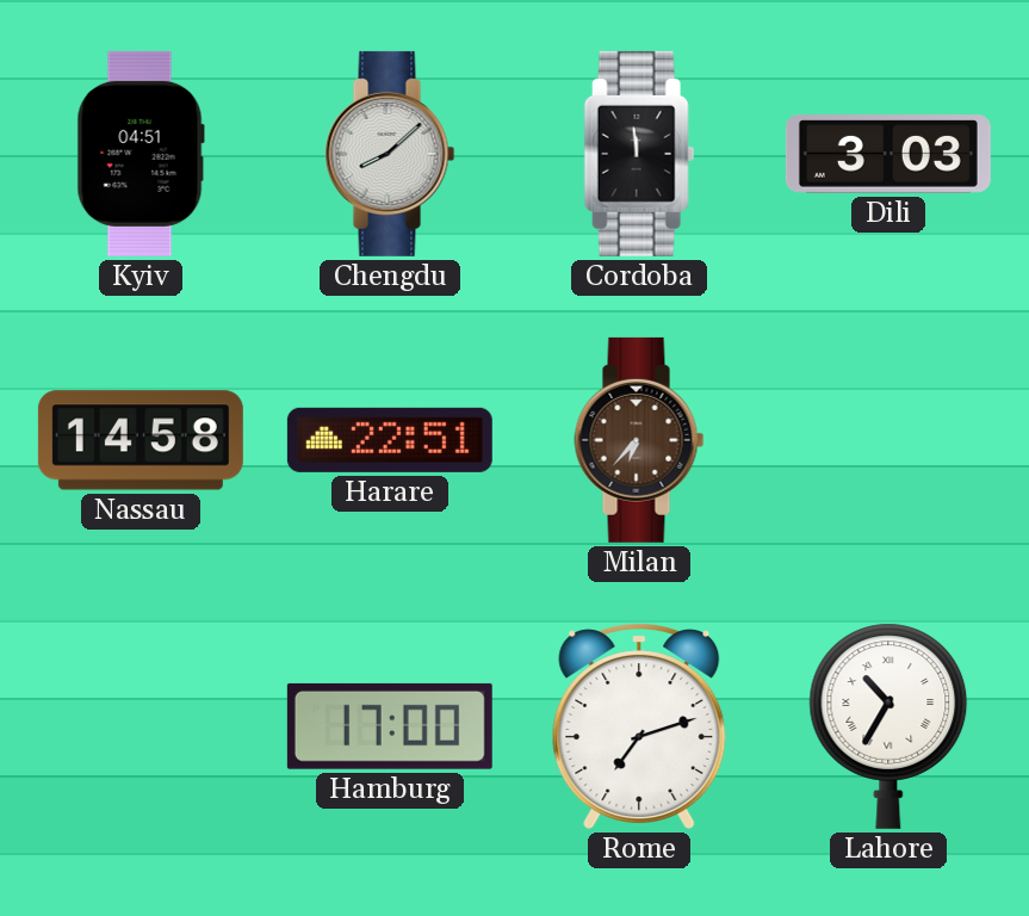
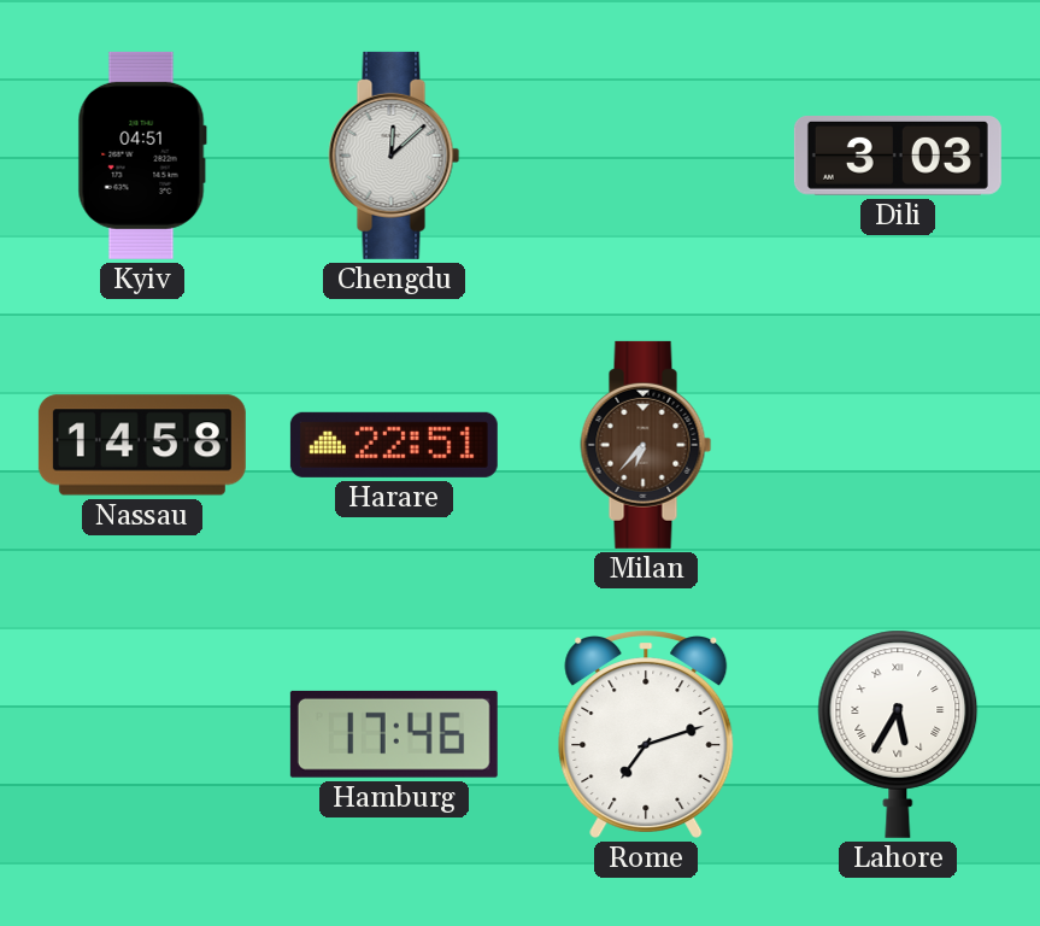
Chengdu: 8:08 -> 12:08 (394, 156)
Cordoba: 11:59 -> none (639, 154)
Hamburg: 17:00 -> 17:46 (394, 734)
Lahore: 10:35 -> 5:35 (898, 734)
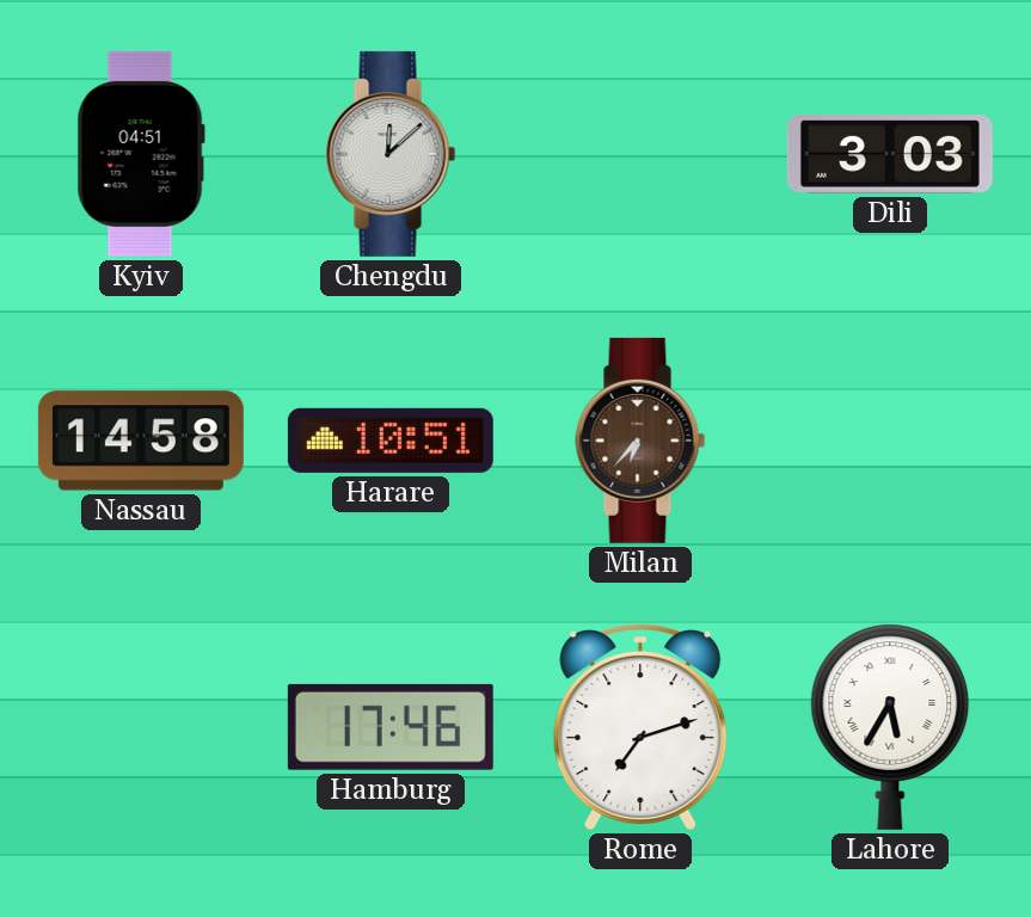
Harare: 22:51 -> 10:51 (391, 441)
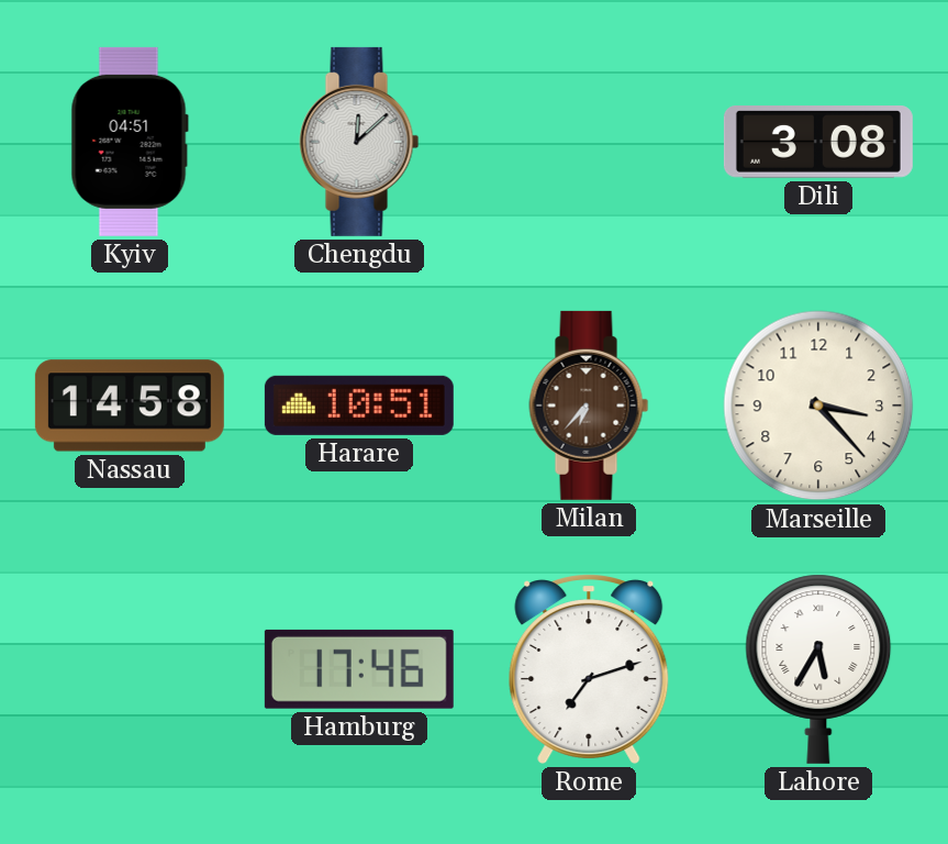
Dili: 3:03 -> 3:08 (818, 143)
Marseille: none -> 3:23 (818, 406)
